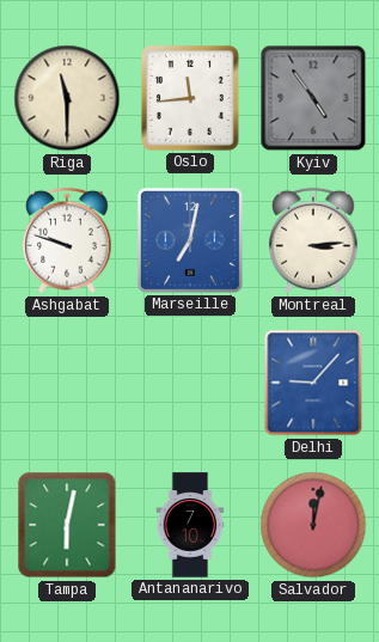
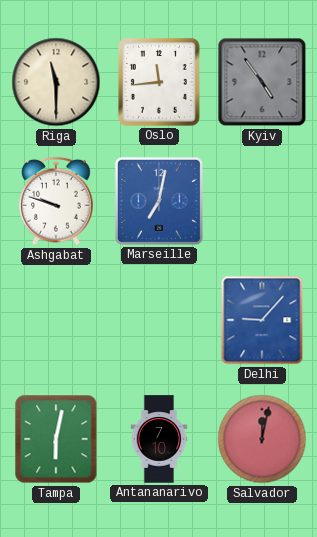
Montreal: 3:14 -> none (313, 240)
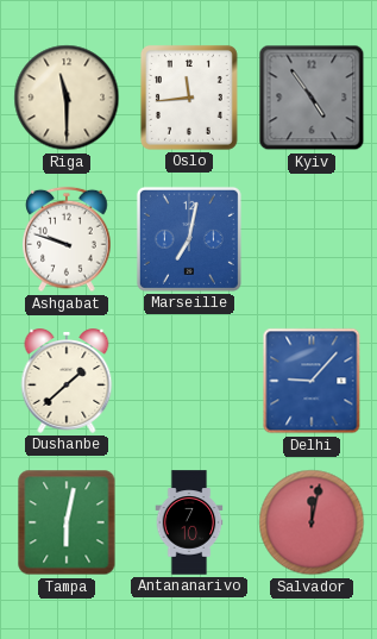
Dushanbe: none -> 1:38 (67, 381)
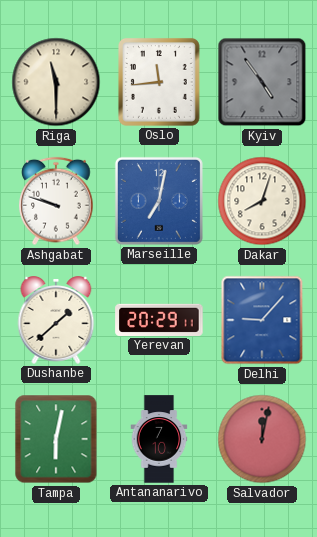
Dakar: none -> 8:03 (262, 201)
Yerevan: none -> 20:29 (159, 320)
